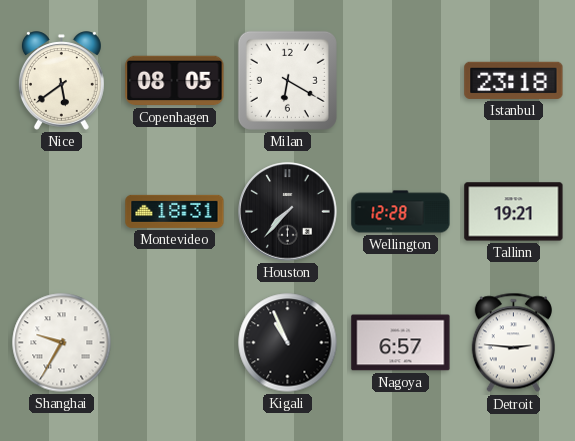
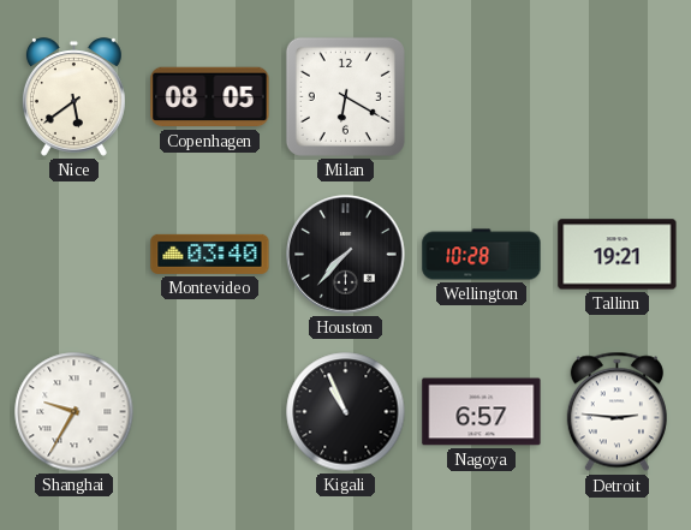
Istanbul: 23:18 -> none (514, 80)
Montevideo: 18:31 -> 03:40 (210, 254)
Wellington: 12:28 -> 10:28 (482, 255)
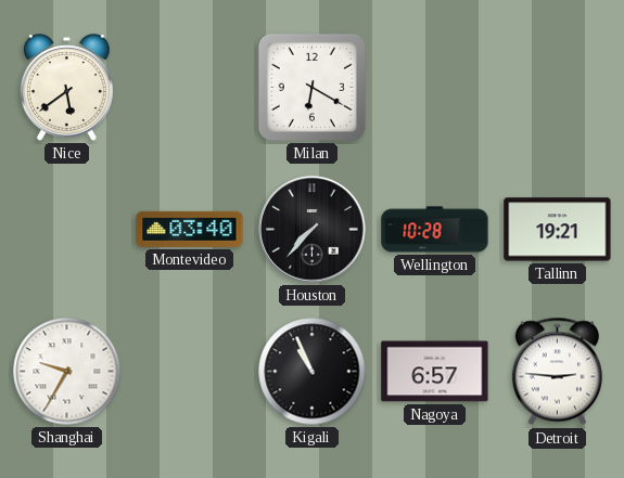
Copenhagen: 08:05 -> none (210, 97)
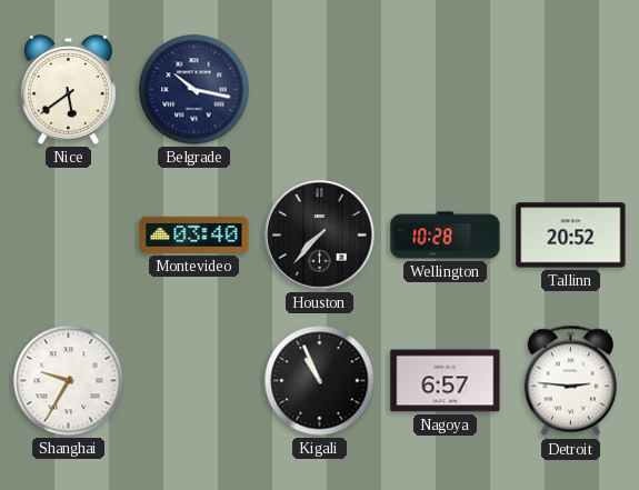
Belgrade: none -> 10:17 (194, 90)
Milan: 6:20 -> none (311, 87)
Tallinn: 19:21 -> 20:52 (571, 236)
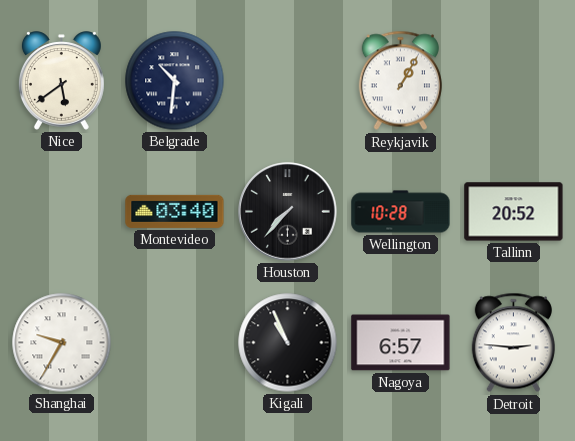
Belgrade: 10:17 -> 10:31 (175, 81)
Reykjavik: none -> 1:05 (400, 81)
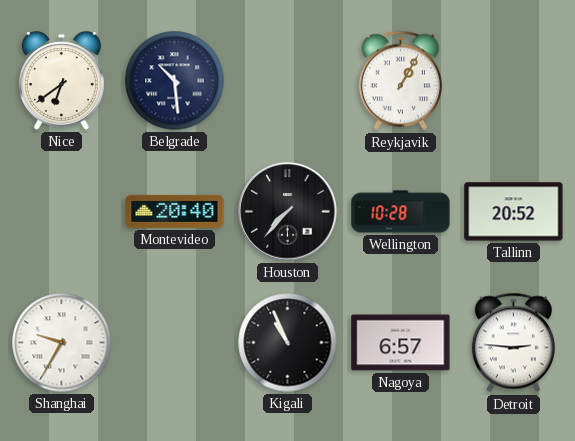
Nice: 5:39 -> 6:39 (61, 81)
Belgrade: 10:31 -> 10:29 (175, 81)
Montevideo: 03:40 -> 20:40 (175, 211)
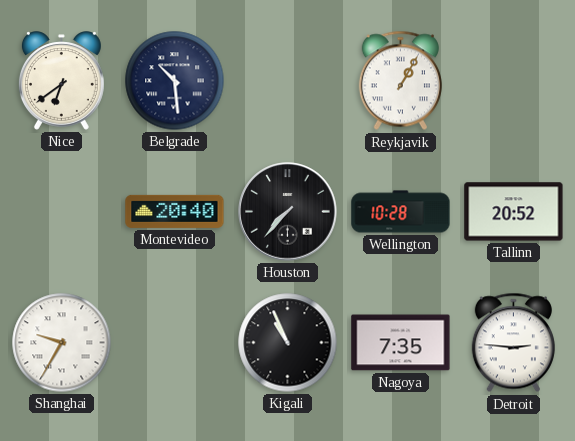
Nagoya: 6:57 -> 7:35 (401, 343)
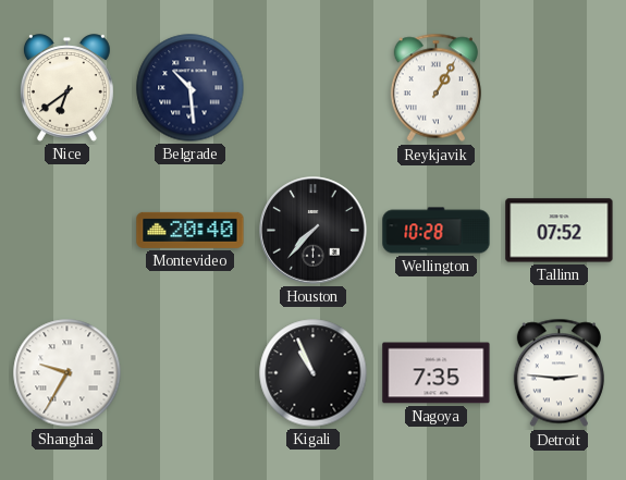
Tallinn: 20:52 -> 07:52 (560, 231)
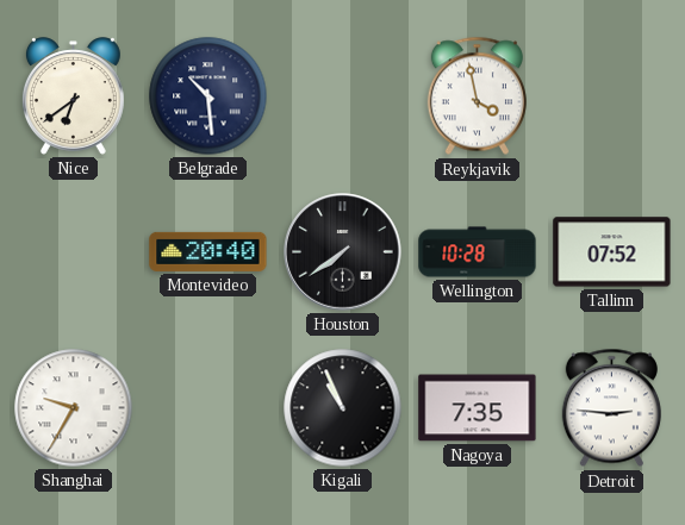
Reykjavik: 1:05 -> 3:58 (477, 96)
Houston: 7:37 -> 7:39 (343, 252)
